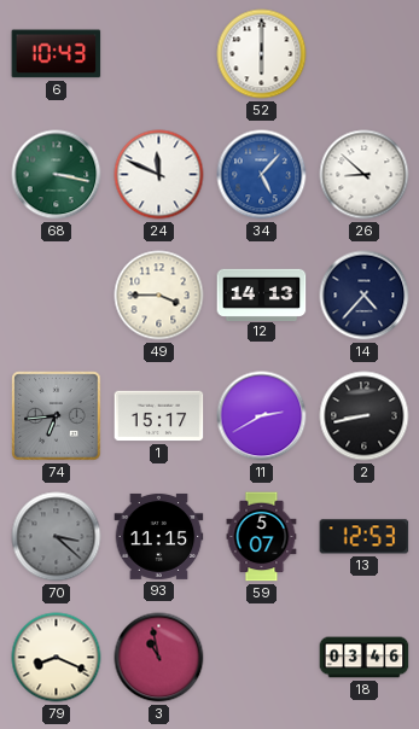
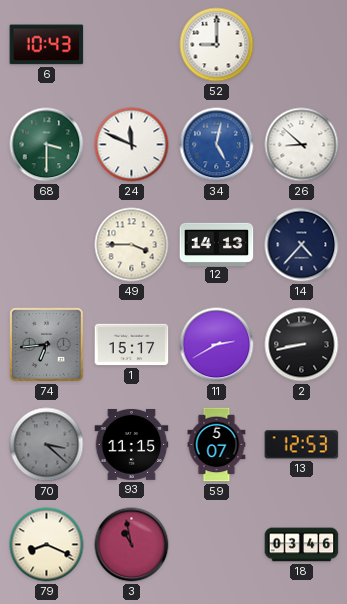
52: 6:00 -> 9:00 (217, 45)
68: 3:17 -> 3:30 (47, 145)
34: 5:07 -> 5:02 (217, 145)
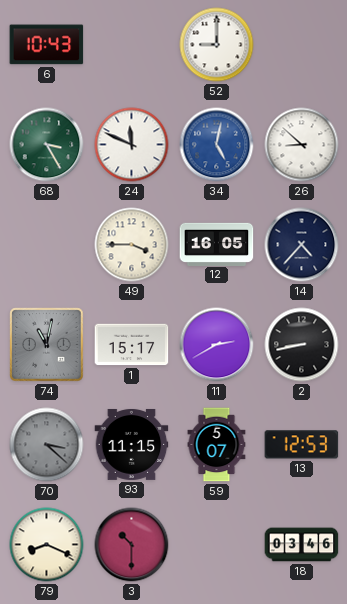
68: 3:30 -> 3:25 (47, 145)
12: 14:13 -> 16:05 (217, 244)
74: 6:44 -> 11:02 (47, 345)
3: 10:58 -> 10:30 (132, 545)
